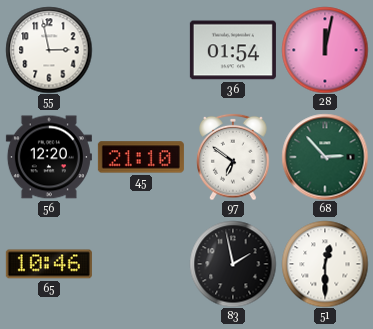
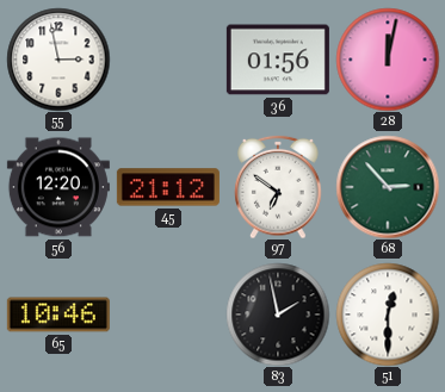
36: 01:54 -> 01:56 (278, 60)
45: 21:10 -> 21:12 (168, 187)
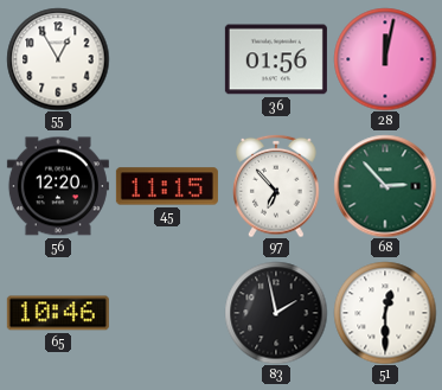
55: 2:58 -> 12:55 (58, 59)
45: 21:12 -> 11:15 (167, 186)
97: 6:51 -> 6:53 (276, 186)
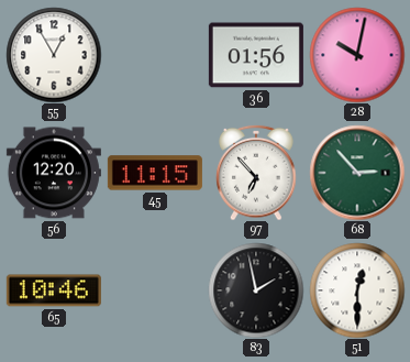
28: 12:02 -> 10:02 (357, 55)
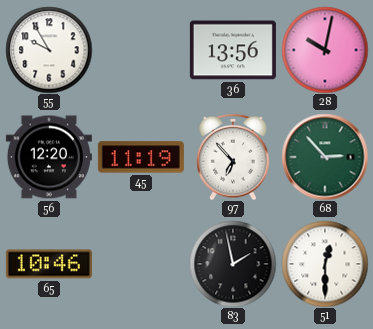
55: 12:55 -> 9:55 (49, 50)
36: 01:56 -> 13:56 (233, 50)
45: 11:15 -> 11:19 (141, 157)
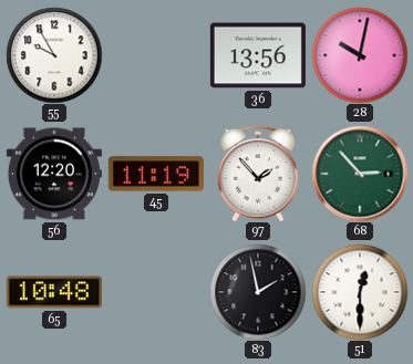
97: 6:53 -> 1:53 (258, 174)
65: 10:46 -> 10:48 (54, 292)
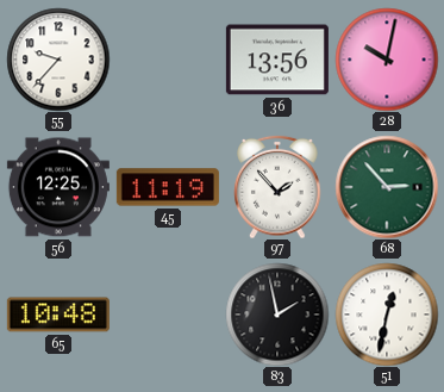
55: 9:55 -> 9:37 (58, 60)
56: 12:20 -> 12:25 (58, 187)
51: 12:30 -> 12:32 (387, 315)
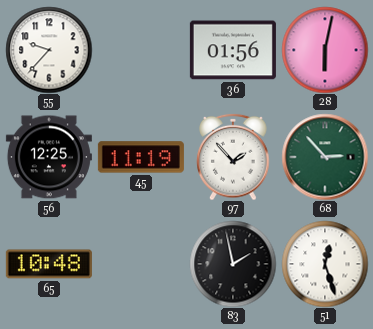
36: 13:56 -> 01:56 (233, 50)
28: 10:02 -> 6:02 (325, 50)
51: 12:32 -> 12:27 (325, 264)
